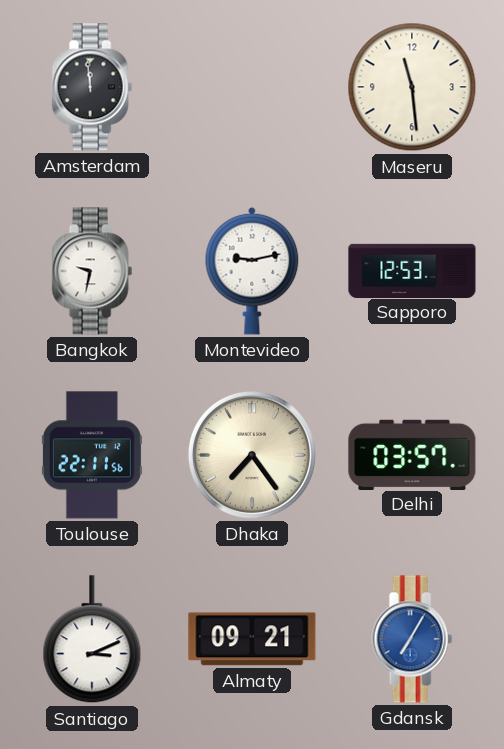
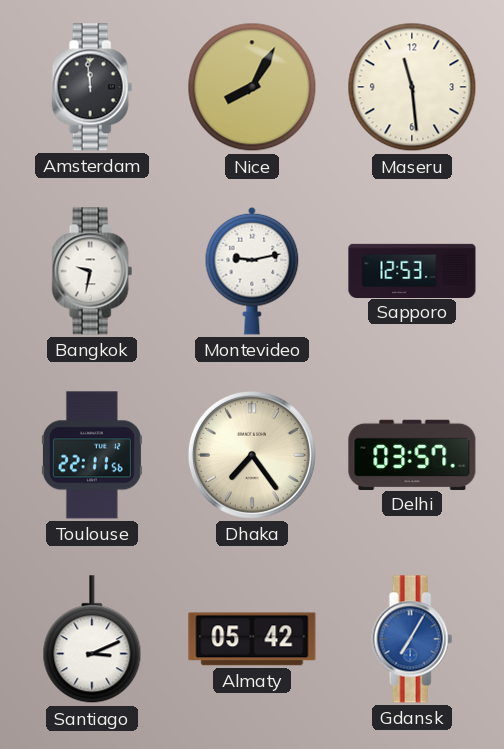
Nice: none -> 8:05 (252, 87)
Almaty: 09:21 -> 05:42 (252, 639)
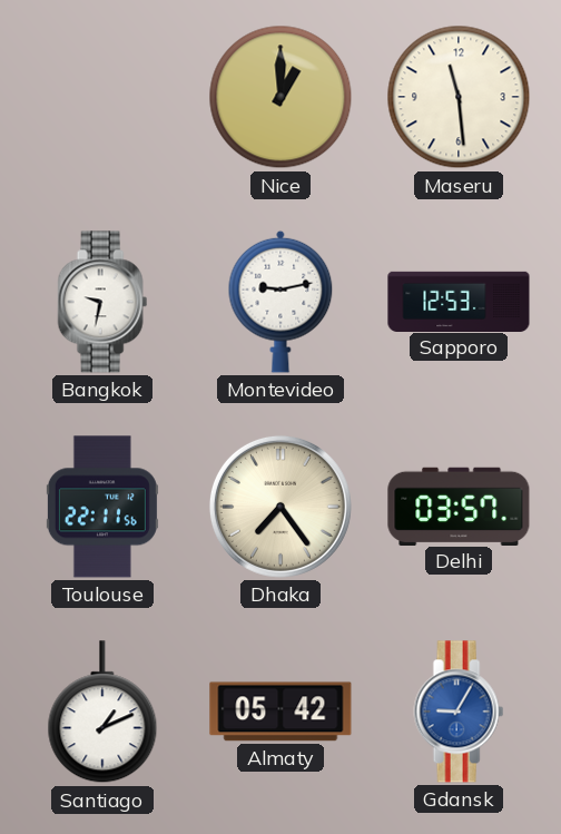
Amsterdam: 11:59 -> none (92, 87)
Nice: 8:05 -> 1:00 (280, 97)
Santiago: 3:11 -> 1:11 (102, 713)
Gdansk: 7:05 -> 9:05 (459, 712)
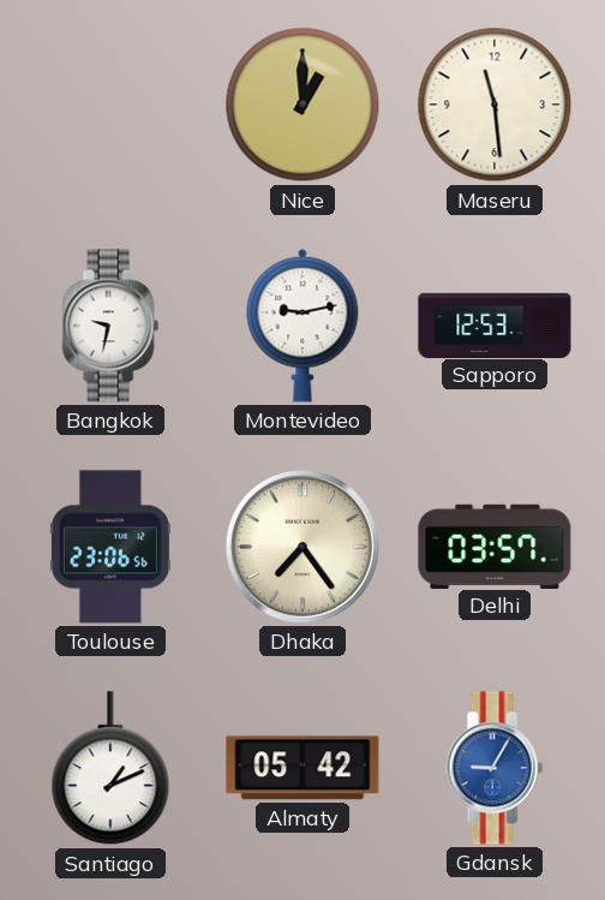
Toulouse: 22:11 -> 23:06 (110, 547)
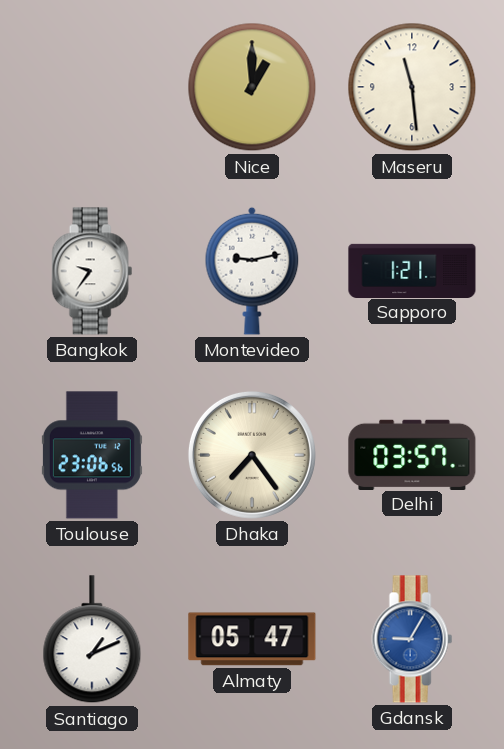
Bangkok: 9:32 -> 9:36 (92, 271)
Sapporo: 12:53 -> 1:21 (412, 270)
Almaty: 05:42 -> 05:47 (252, 639)
